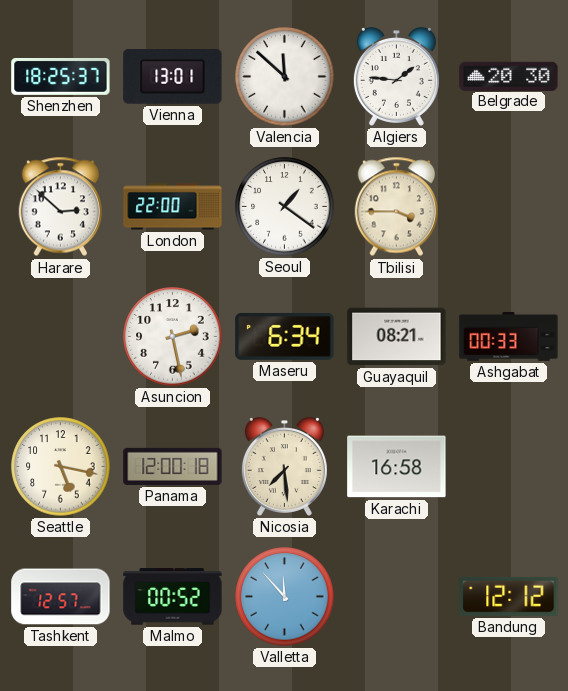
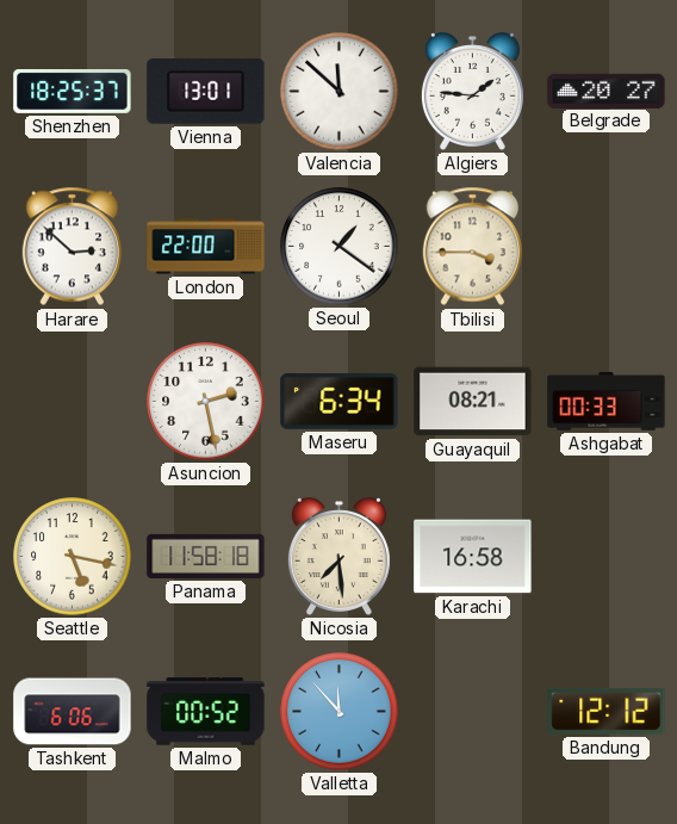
Belgrade: 20:30 -> 20:27 (607, 91)
Panama: 12:00 -> 11:58 (206, 556)
Tashkent: 12:57 -> 6:06 (73, 712)
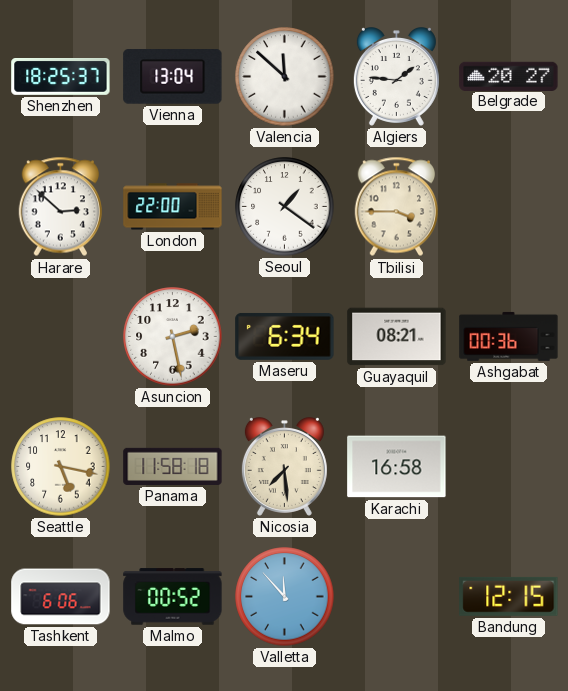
Vienna: 13:01 -> 13:04 (173, 77)
Ashgabat: 00:33 -> 00:36 (509, 336)
Bandung: 12:12 -> 12:15 (509, 596)
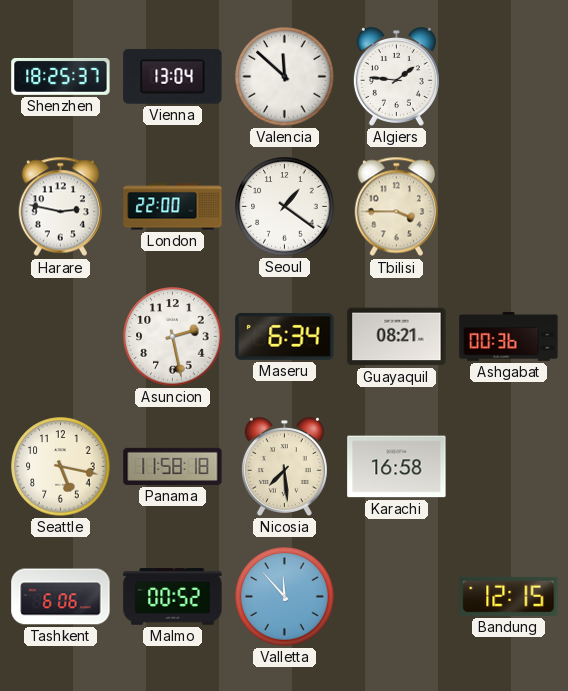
Belgrade: 20:27 -> none (509, 76)
Harare: 2:52 -> 2:47 (60, 207)
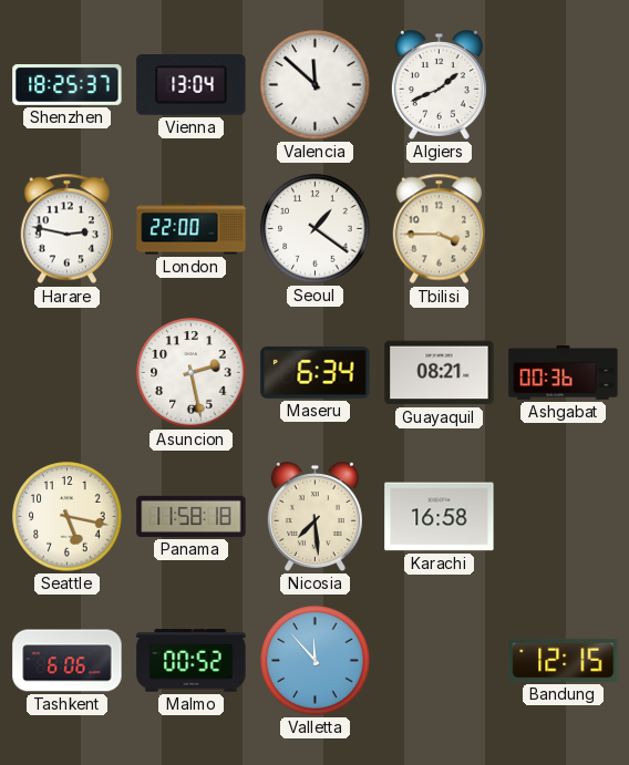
Algiers: 1:46 -> 1:41 (439, 85)
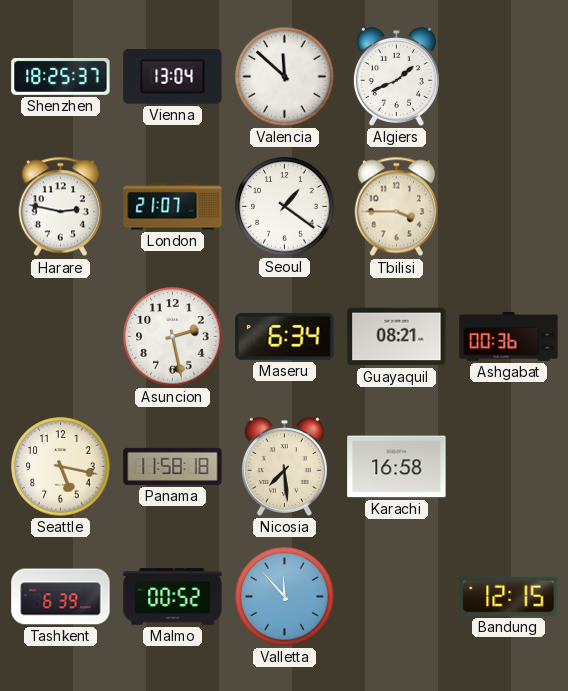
London: 22:00 -> 21:07 (173, 207)
Tashkent: 6:06 -> 6:39 (61, 597)
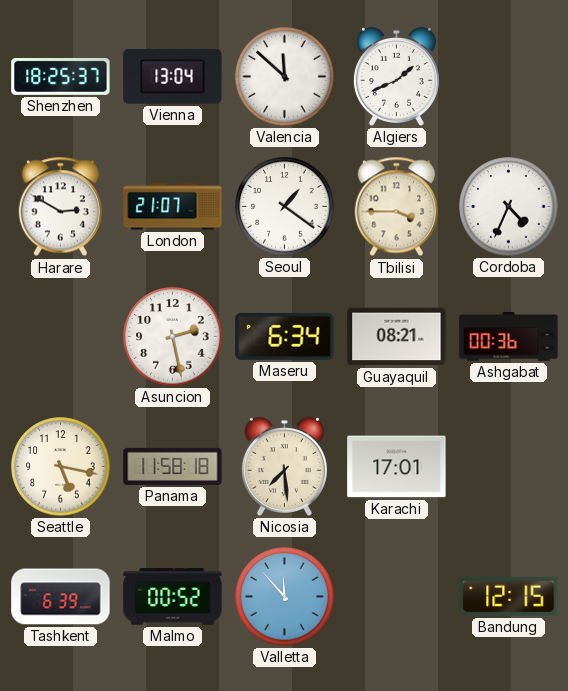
Harare: 2:47 -> 2:50 (60, 207)
Cordoba: none -> 4:34 (509, 207)
Karachi: 16:58 -> 17:01 (397, 467)
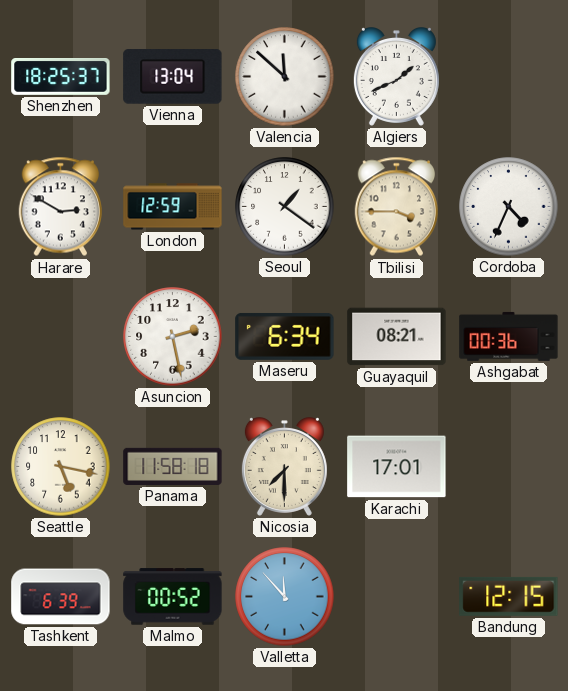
London: 21:07 -> 12:59 (173, 207)
Nicosia: 7:29 -> 7:30 (284, 467)
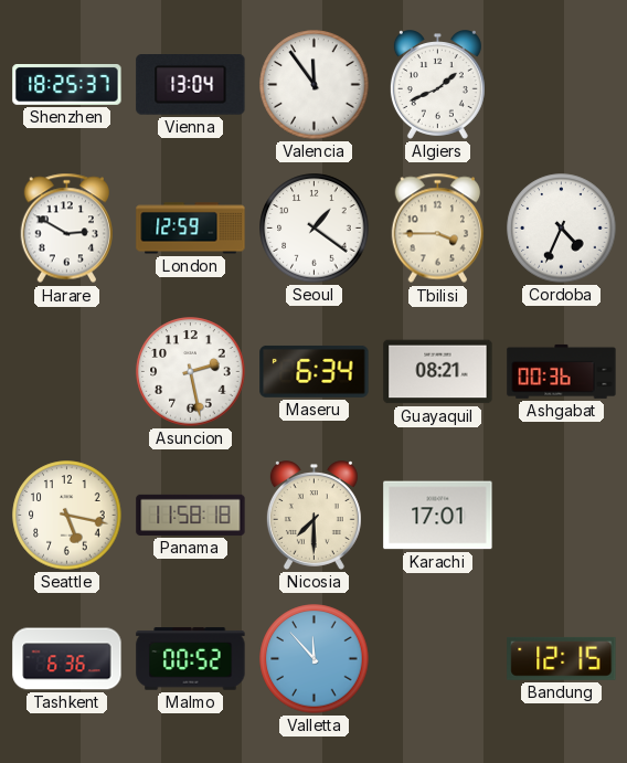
Valencia: 11:52 -> 11:54 (315, 85)
Tashkent: 6:39 -> 6:36 (67, 659)
